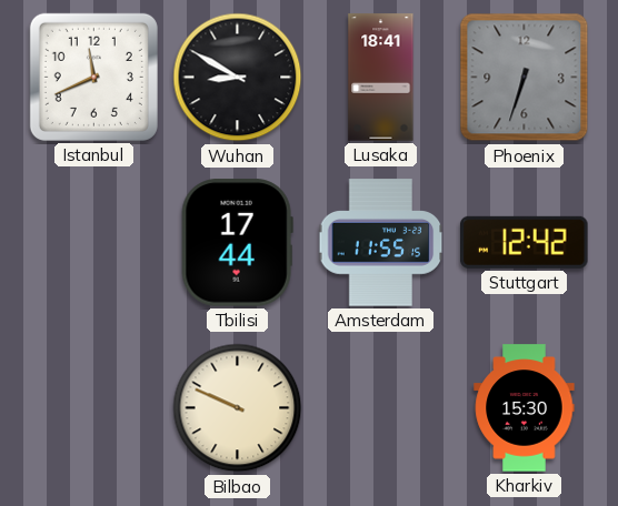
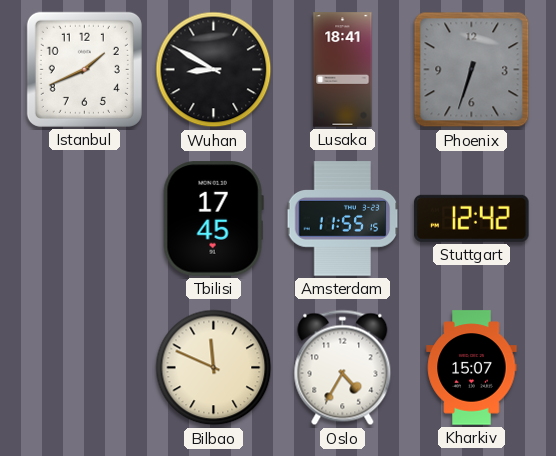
Istanbul: 11:41 -> 1:41 (84, 69)
Tbilisi: 17:44 -> 17:45 (213, 219)
Bilbao: 9:49 -> 11:49 (214, 368)
Oslo: none -> 4:35 (343, 368)
Kharkiv: 15:30 -> 15:07 (472, 368)
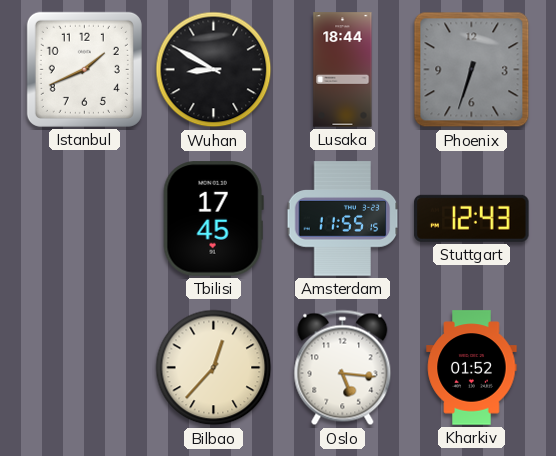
Lusaka: 18:41 -> 18:44 (343, 70)
Stuttgart: 12:42 -> 12:43 (472, 218)
Bilbao: 11:49 -> 12:37 (214, 368)
Oslo: 4:35 -> 5:16 (343, 368)
Kharkiv: 15:07 -> 01:52 (472, 368)
